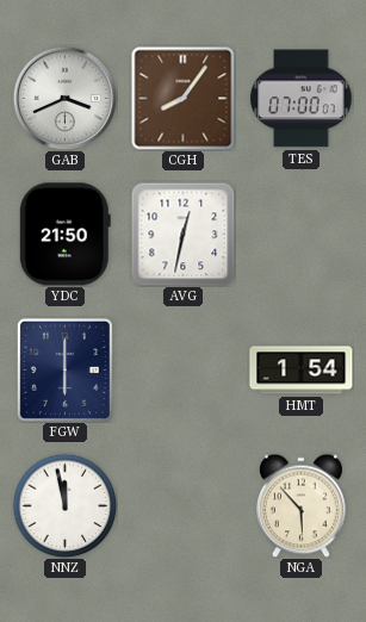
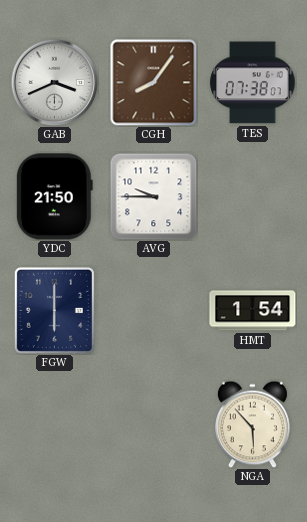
TES: 07:00 -> 07:38 (253, 83)
AVG: 12:32 -> 9:45 (153, 196)
NNZ: 11:58 -> none (64, 505)
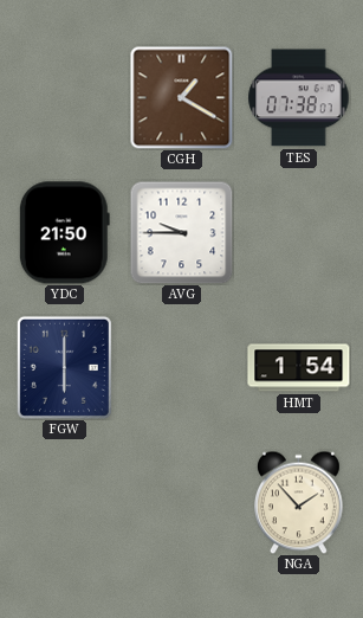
GAB: 3:41 -> none (54, 82)
CGH: 8:06 -> 1:20 (181, 97)
NGA: 5:53 -> 1:53 (299, 502)
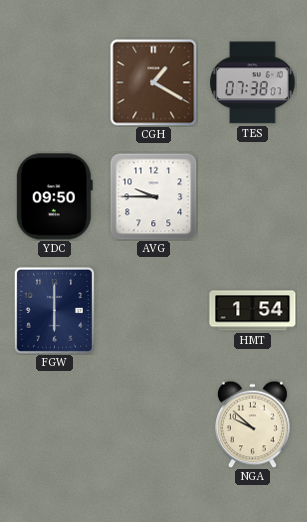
YDC: 21:50 -> 09:50 (54, 197)
NGA: 1:53 -> 9:52 (253, 424)
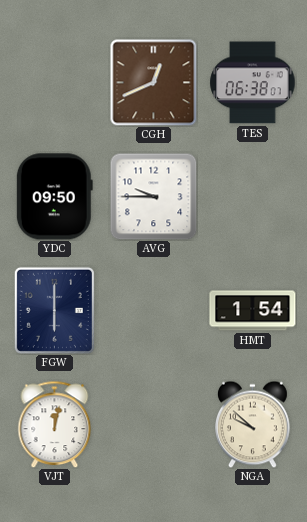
CGH: 1:20 -> 12:41 (153, 82)
TES: 07:38 -> 06:38 (253, 83)
VJT: none -> 12:02 (55, 424)
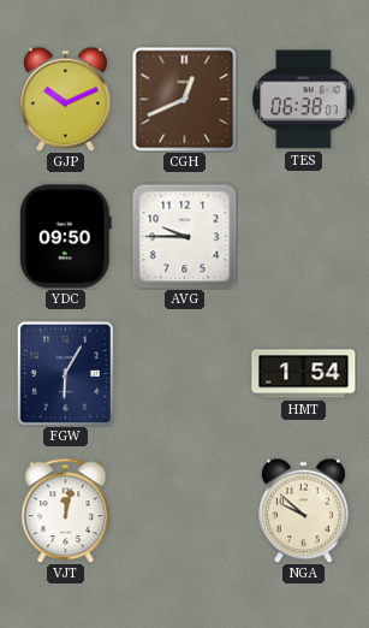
GJP: none -> 10:11 (66, 99)
FGW: 6:00 -> 6:05 (65, 373)
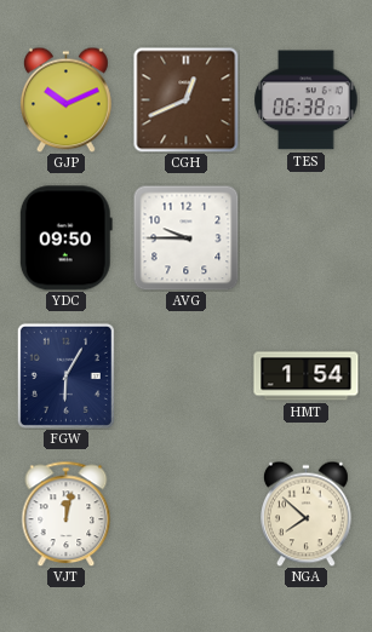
NGA: 9:52 -> 7:52 (307, 513)
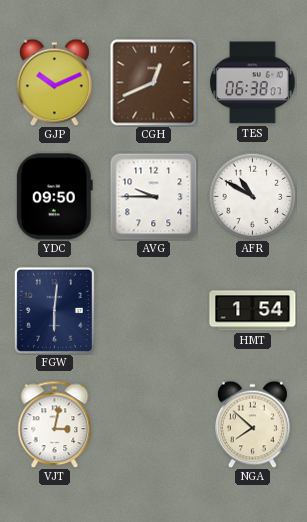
AFR: none -> 10:50 (252, 196)
FGW: 6:05 -> 6:01 (54, 310)
VJT: 12:02 -> 3:02 (55, 424)
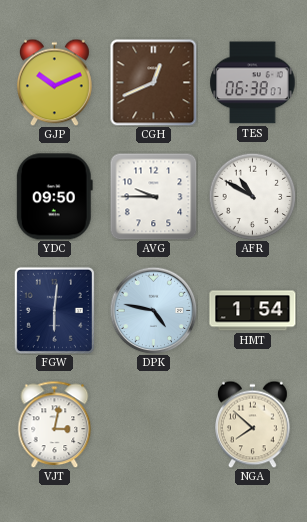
DPK: none -> 4:47 (153, 310)
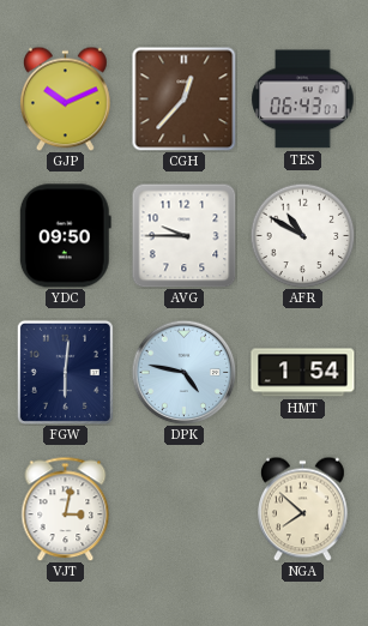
CGH: 12:41 -> 12:37 (183, 98)
TES: 06:38 -> 06:43 (303, 100)
